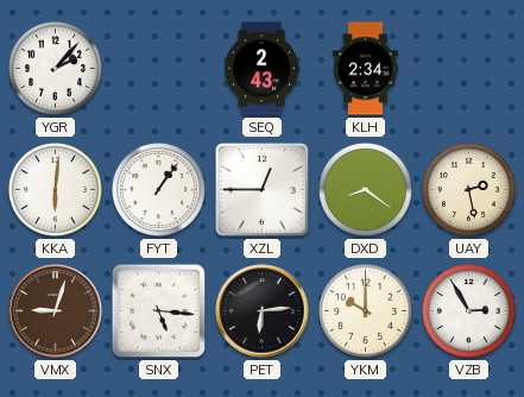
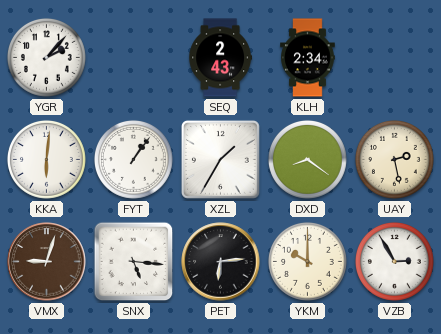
XZL: 12:45 -> 1:35 (220, 159)
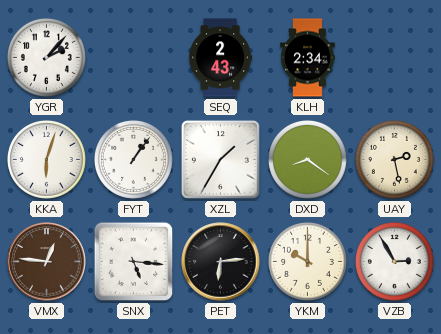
KKA: 6:01 -> 6:03 (46, 159)
VMX: 9:03 -> 12:46 (47, 262)
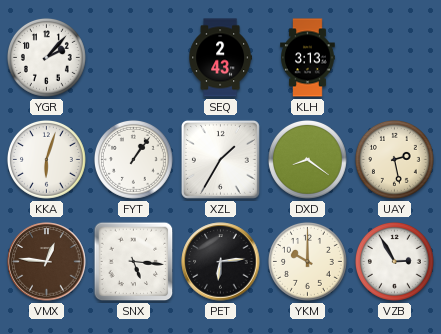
KLH: 2:34 -> 3:13 (308, 58)
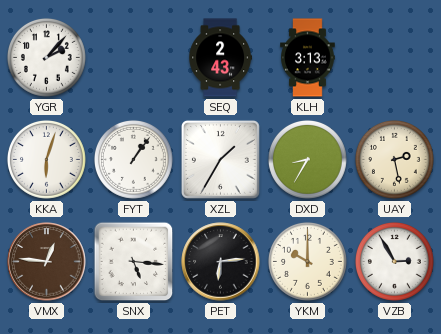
DXD: 8:21 -> 8:35 (307, 159)
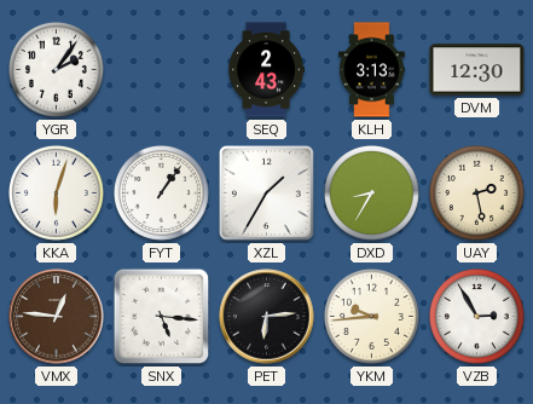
YGR: 2:07 -> 2:06 (56, 69)
DVM: none -> 12:30 (477, 70)
YKM: 10:00 -> 9:44 (371, 316)
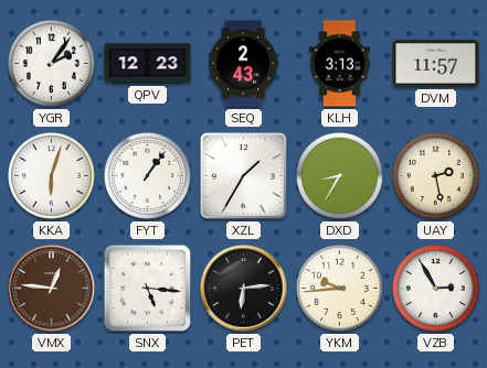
QPV: none -> 12:23 (148, 64)
DVM: 12:30 -> 11:57 (436, 64)
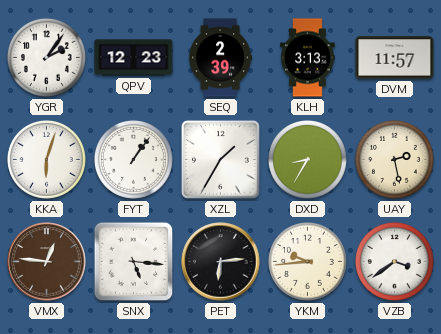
SEQ: 2:43 -> 2:39 (220, 58)
VZB: 2:55 -> 3:39 (394, 261)
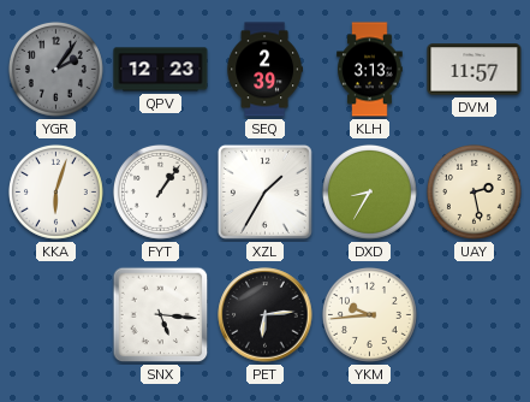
YGR dial: white -> grey (55, 69)
VMX: 12:46 -> none (47, 262)
VZB: 3:39 -> none (394, 261)
